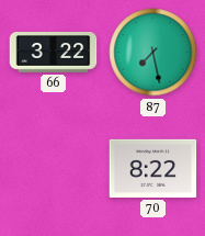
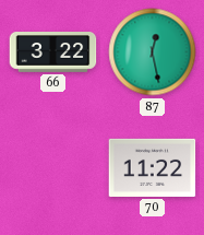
87: 7:28 -> 12:28 (153, 52)
70: 8:22 -> 11:22 (153, 167)
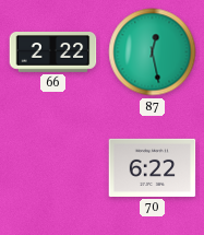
66: 3:22 -> 2:22 (53, 52)
70: 11:22 -> 6:22 (153, 167)
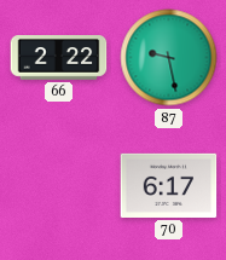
87: 12:28 -> 9:28 (169, 58)
70: 6:22 -> 6:17 (169, 185)
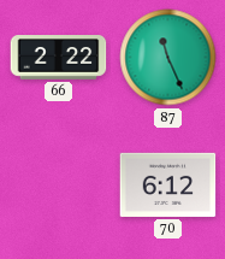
87: 9:28 -> 11:26 (168, 58)
70: 6:17 -> 6:12 (168, 184)
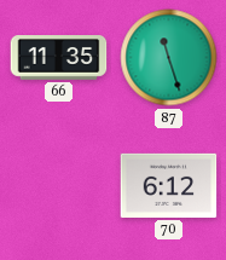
66: 2:22 -> 11:35 (59, 58)
87: 11:26 -> 11:27 (169, 58)
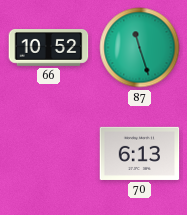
66: 11:35 -> 10:52 (49, 48)
70: 6:12 -> 6:13 (140, 153)
